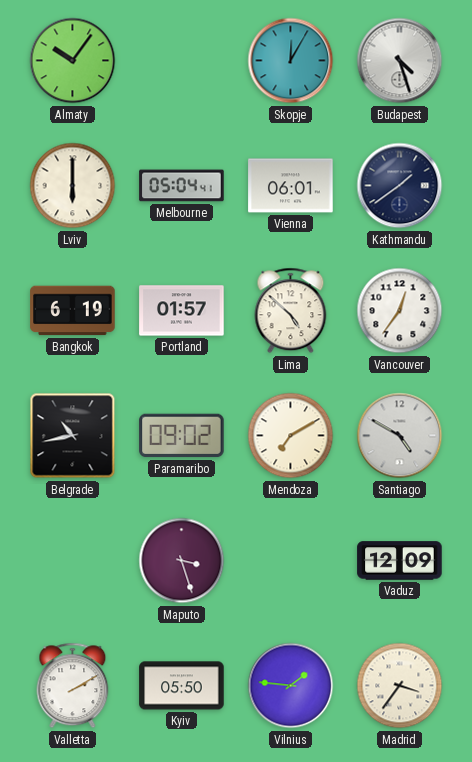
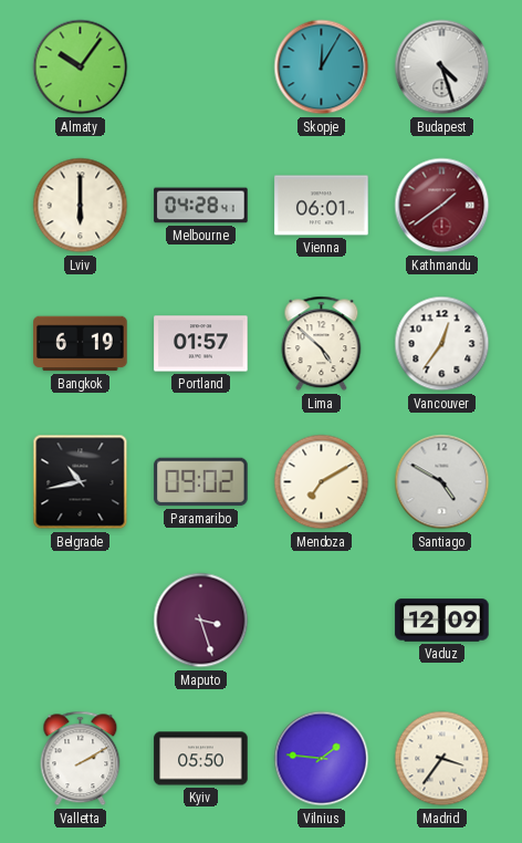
Melbourne: 05:04 -> 04:28 (201, 206)
Kathmandu dial: navy -> burgundy (442, 206)
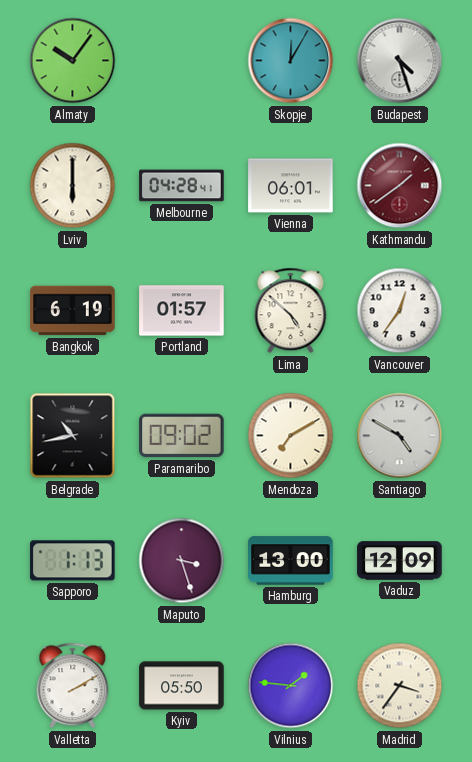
Sapporo: none -> 1:13 (73, 561)
Hamburg: none -> 13:00 (291, 561)
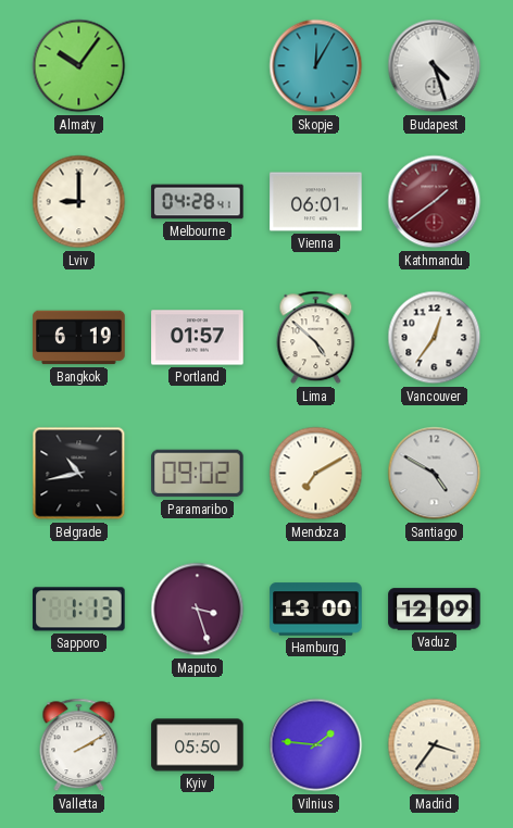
Lviv: 6:00 -> 9:00 (79, 202)
